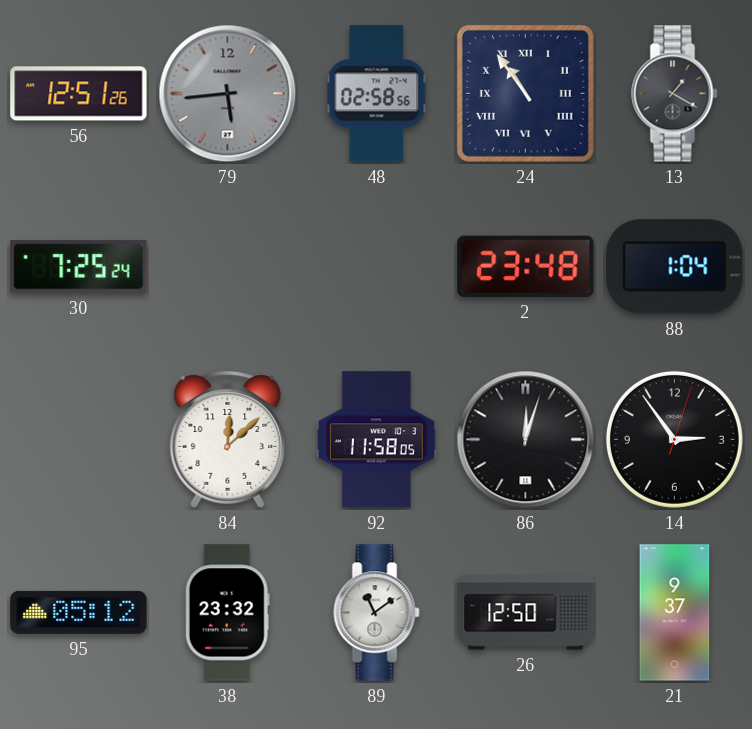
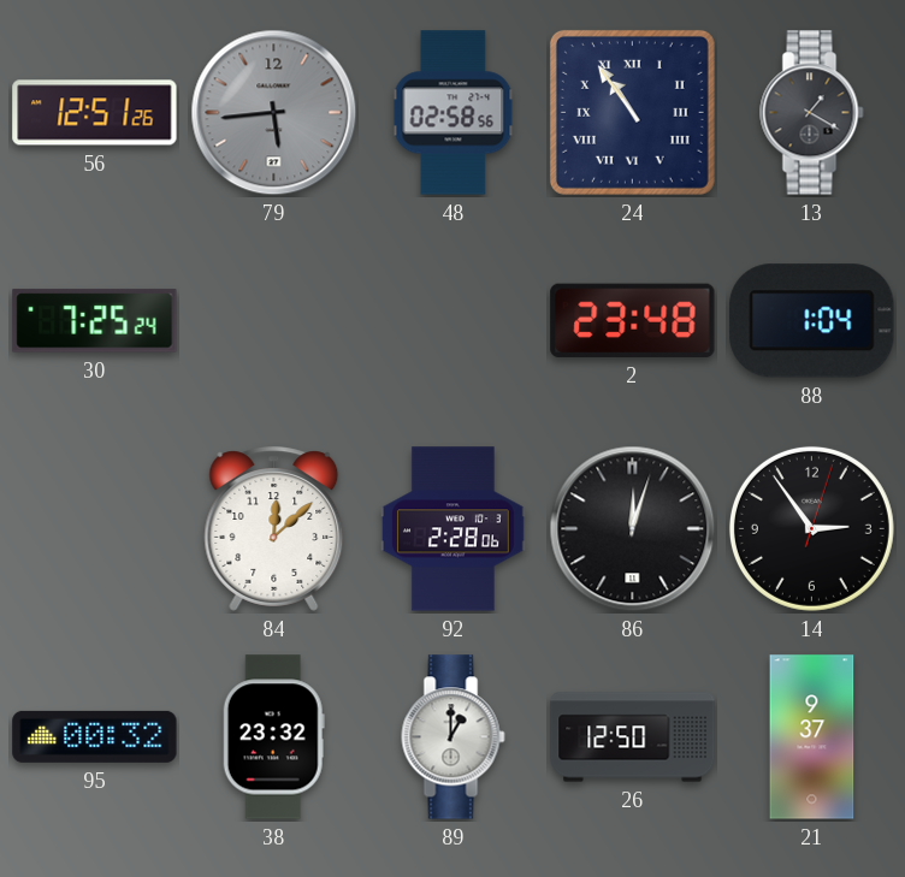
92: 11:58 -> 2:28 (454, 529)
95: 05:12 -> 00:32 (95, 736)
89: 11:09 -> 1:00 (454, 737)
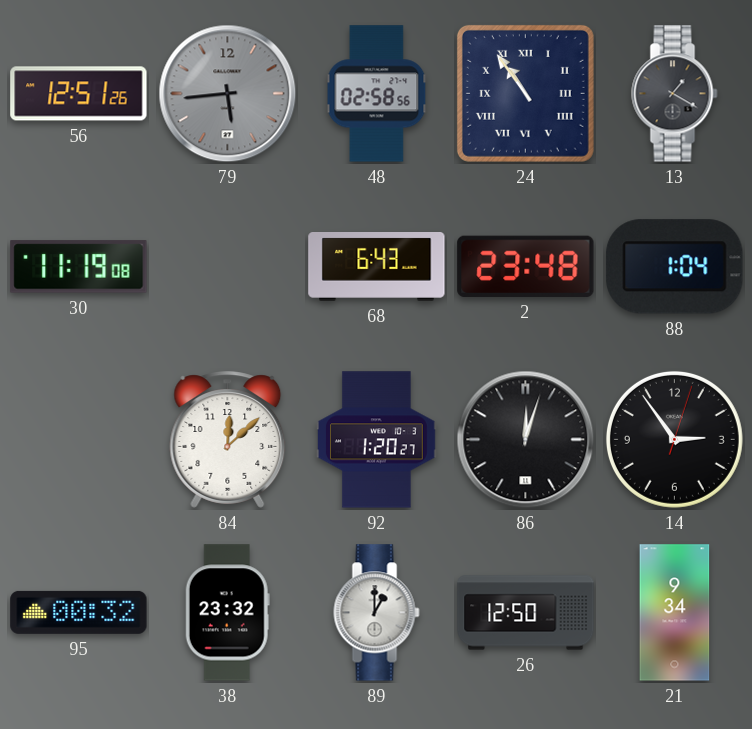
30: 7:25 -> 11:19 (79, 267)
68: none -> 6:43 (377, 267)
92: 2:28 -> 1:20 (377, 440)
21: 9:37 -> 9:34 (675, 613)
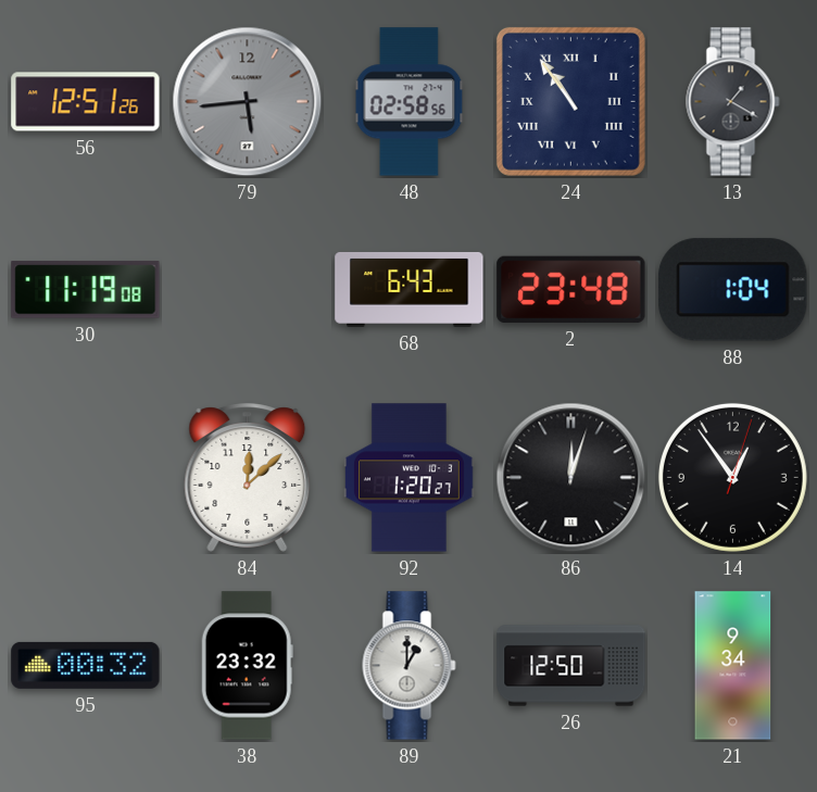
14: 2:54 -> 12:54 (732, 477)
